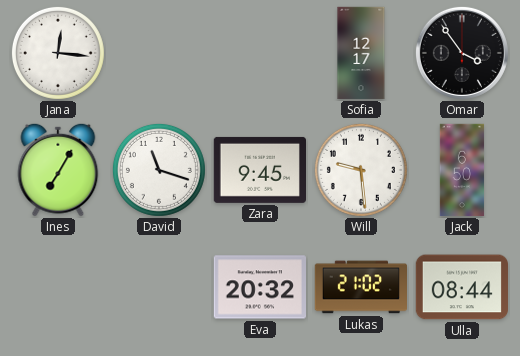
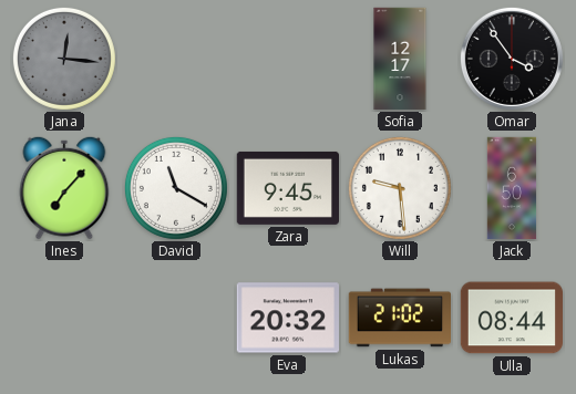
Jana dial: white -> grey (64, 59)
Ines: 7:05 -> 7:07 (64, 188)
David: 11:18 -> 11:20 (176, 188)
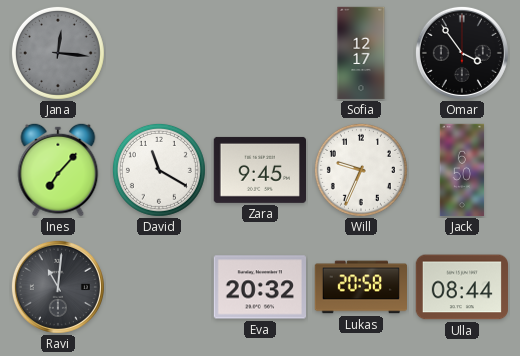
Will: 9:29 -> 9:34 (361, 170)
Ravi: none -> 11:01 (58, 287)
Lukas: 21:02 -> 20:58 (360, 287)
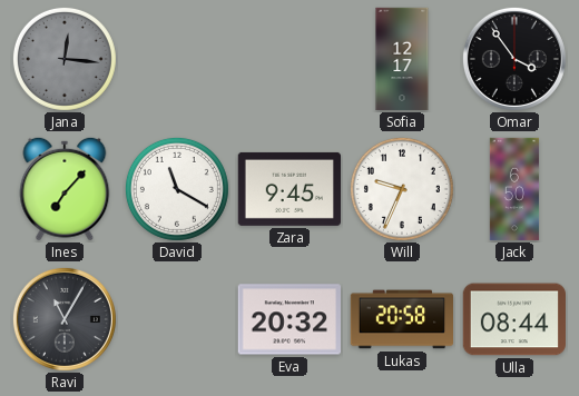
Ravi: 11:01 -> 11:05 (65, 319)
